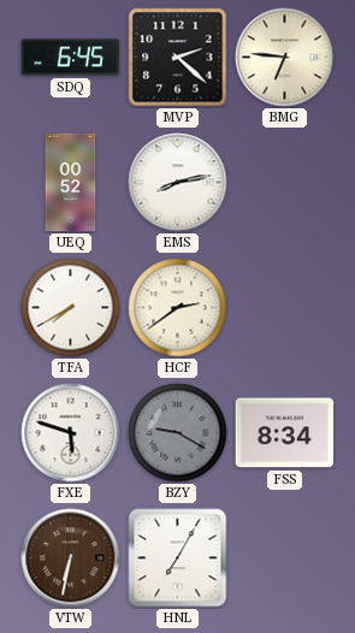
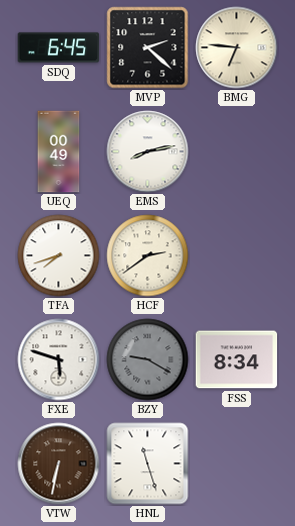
UEQ: 00:52 -> 00:49 (59, 152)
TFA: 7:40 -> 7:42 (59, 256)
HNL: 7:05 -> 11:27 (148, 464)
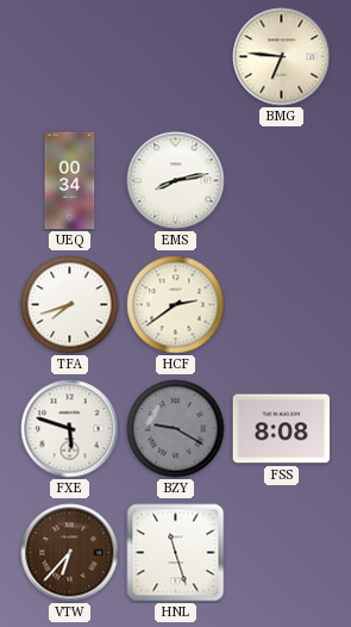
SDQ: 6:45 -> none (59, 48)
MVP: 2:22 -> none (148, 48)
UEQ: 00:49 -> 00:34 (70, 181)
FSS: 8:34 -> 8:08 (282, 429)
VTW: 6:32 -> 6:37 (70, 553)
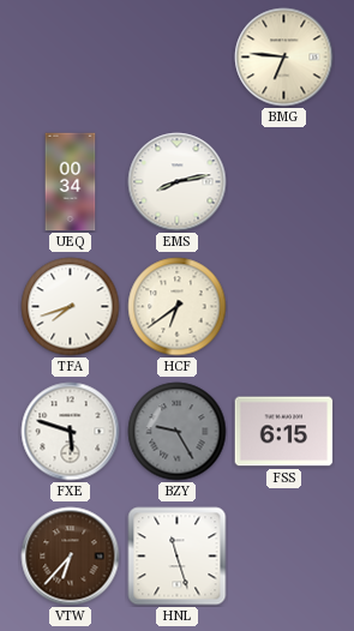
HCF: 2:39 -> 6:39 (178, 307)
BZY: 9:20 -> 9:25 (178, 432)
FSS: 8:08 -> 6:15 (284, 432)
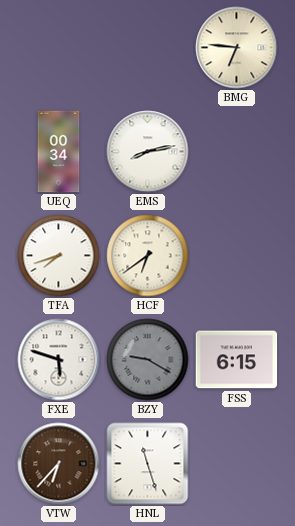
BZY: 9:25 -> 9:20 (148, 360)
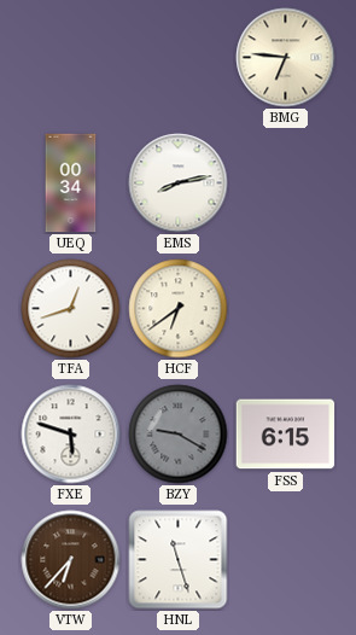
TFA: 7:42 -> 12:42 (71, 309)
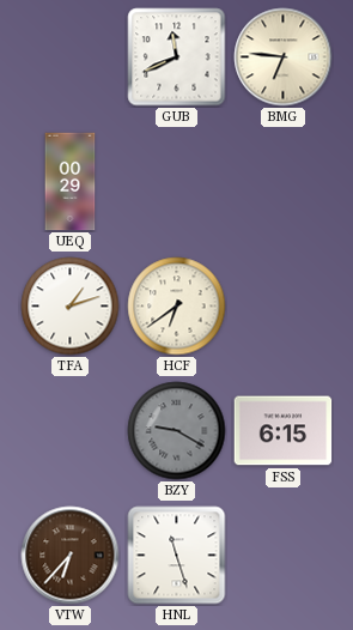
GUB: none -> 11:41 (177, 57)
UEQ: 00:34 -> 00:29 (71, 182)
EMS: 8:13 -> none (179, 183)
TFA: 12:42 -> 1:12 (71, 307)
FXE: 5:48 -> none (71, 435)
